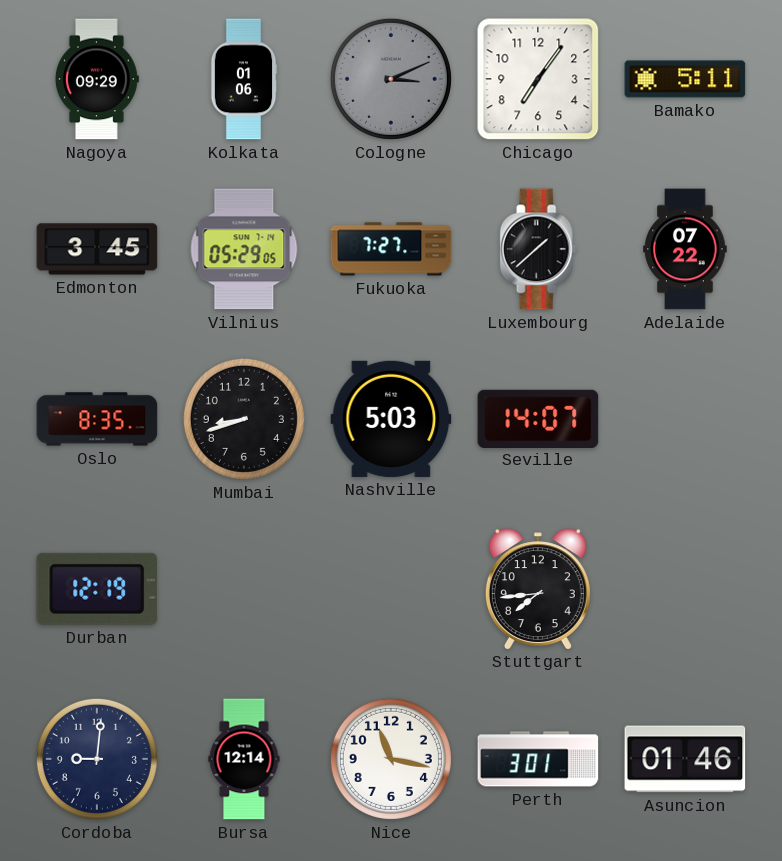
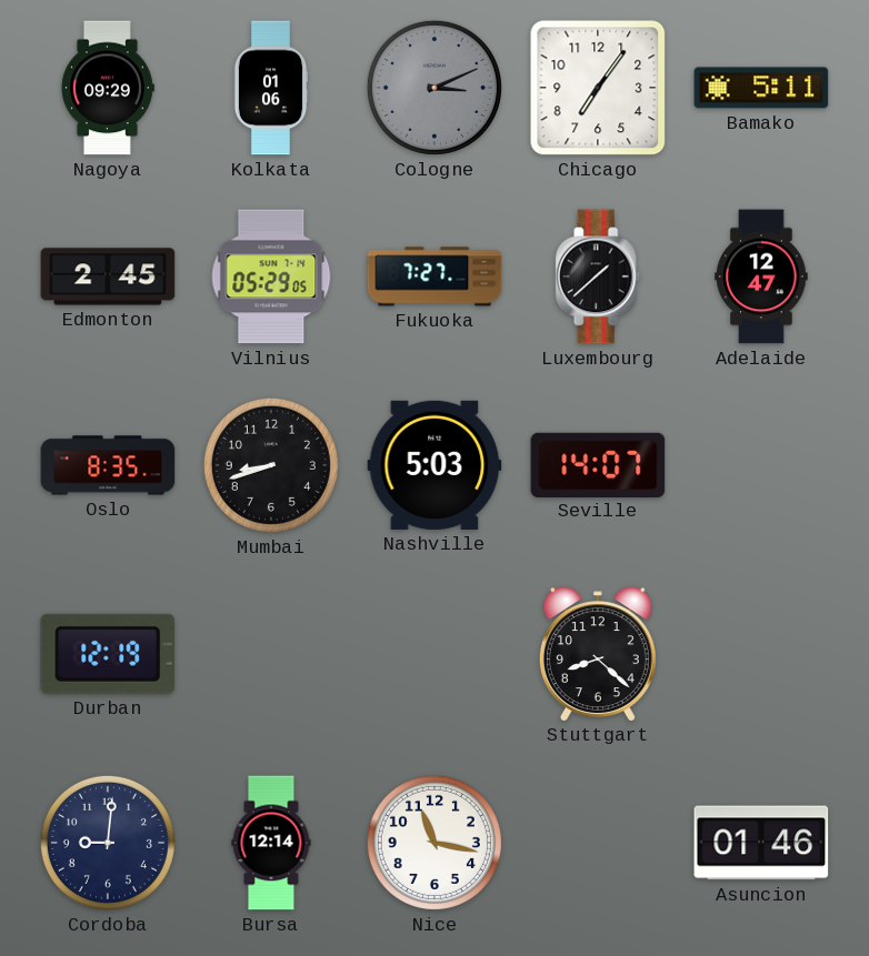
Edmonton: 3:45 -> 2:45 (108, 276)
Adelaide: 07:22 -> 12:47 (761, 276)
Stuttgart: 7:44 -> 8:22 (598, 654)
Perth: 3:01 -> none (538, 759)
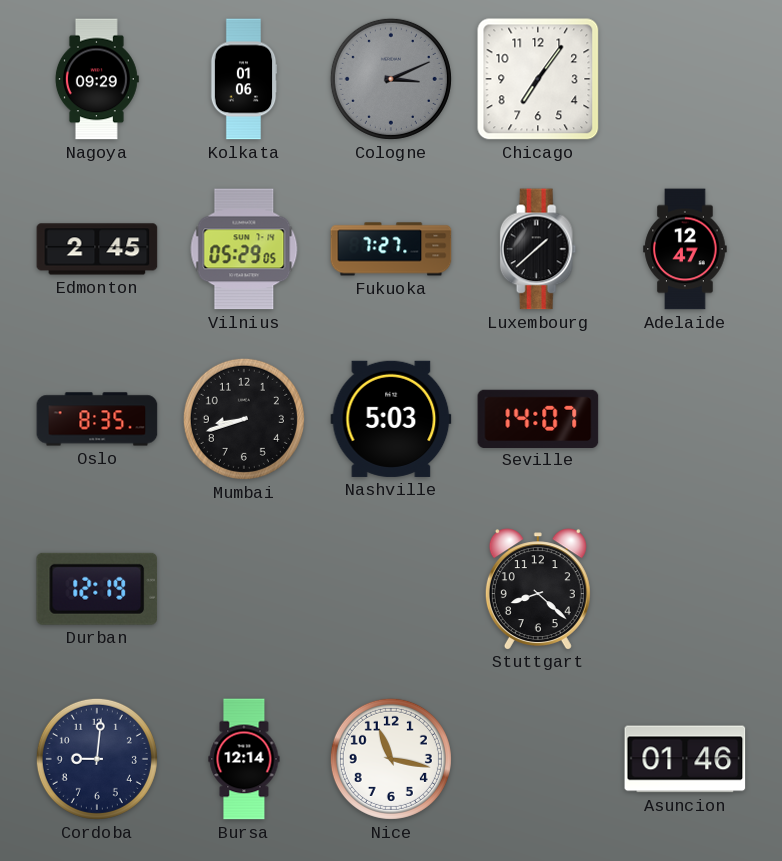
Bamako: 5:11 -> none (761, 88)
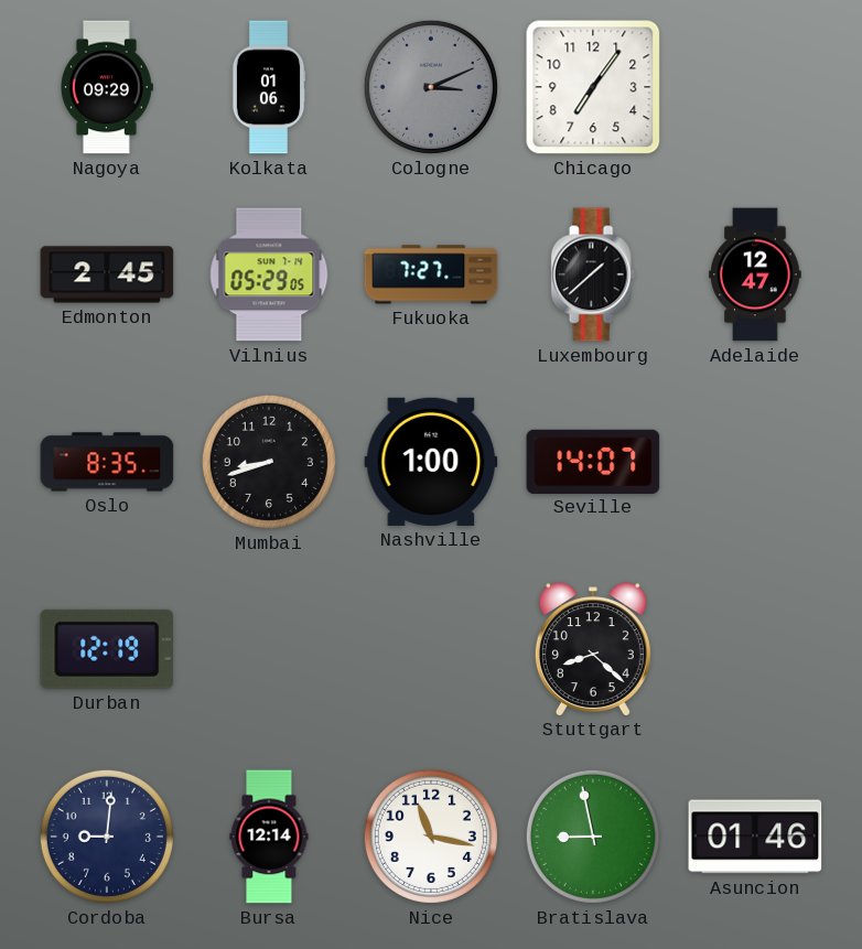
Nashville: 5:03 -> 1:00 (431, 462)
Bratislava: none -> 8:58 (593, 837)
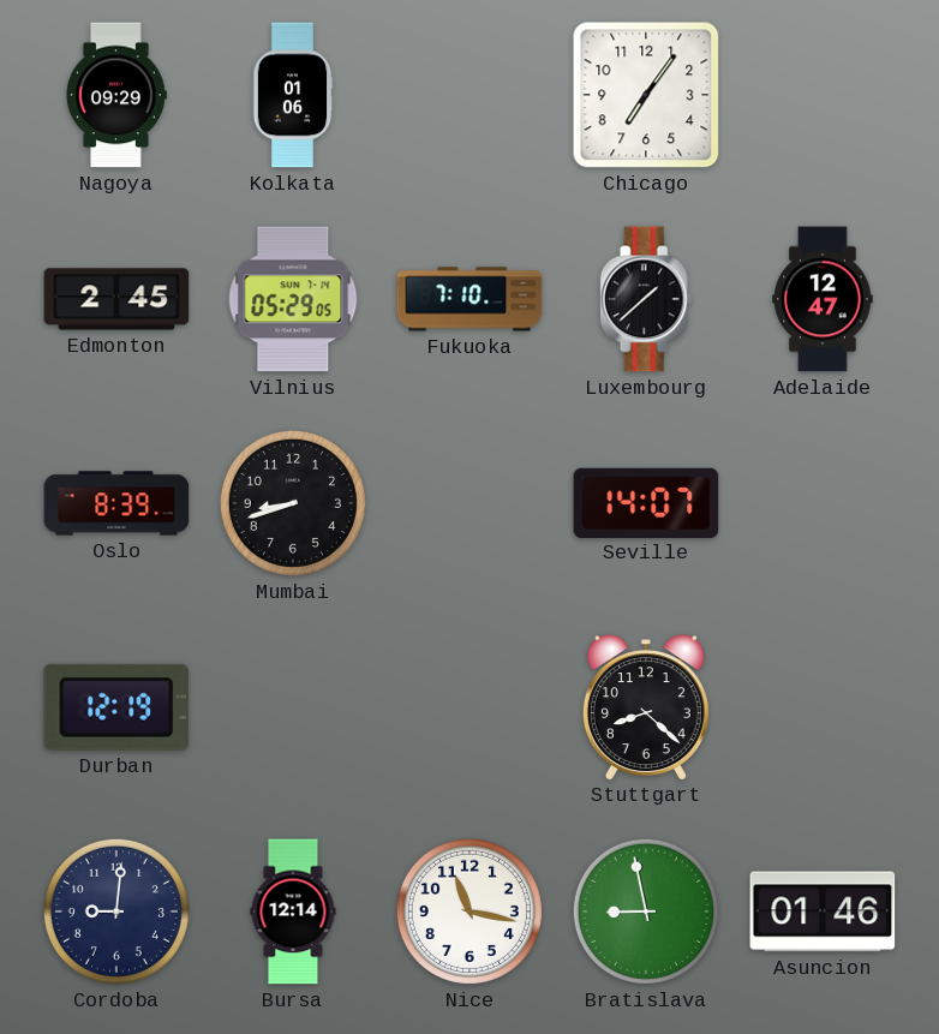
Cologne: 3:11 -> none (431, 87)
Fukuoka: 7:27 -> 7:10 (469, 299)
Oslo: 8:35 -> 8:39 (116, 503)
Nashville: 1:00 -> none (431, 462)
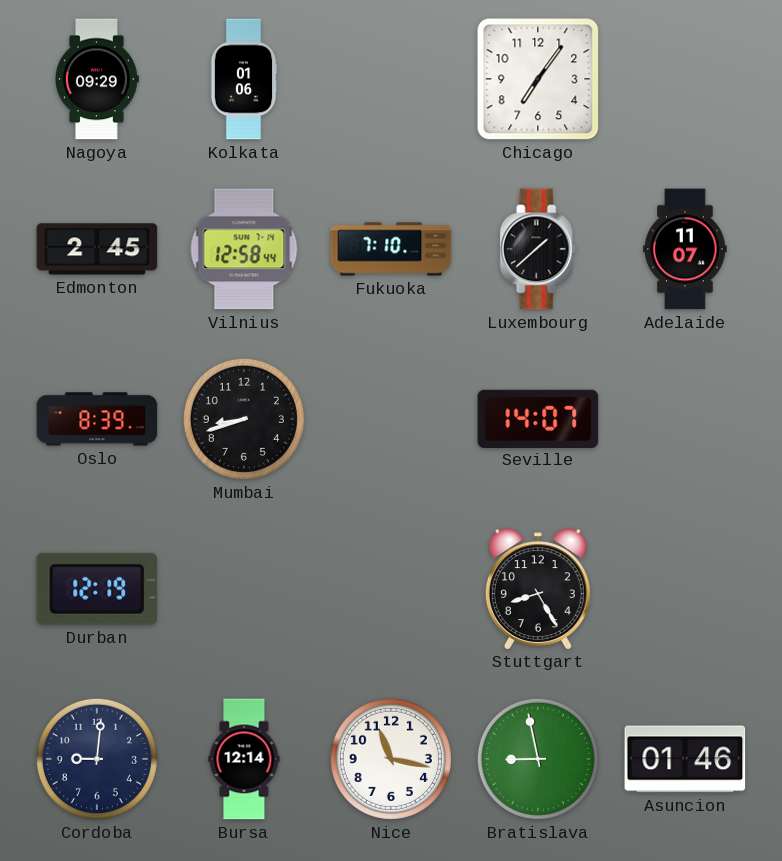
Vilnius: 05:29 -> 12:58 (244, 249)
Adelaide: 12:47 -> 11:07 (685, 249)
Stuttgart: 8:22 -> 8:25 (538, 589)
